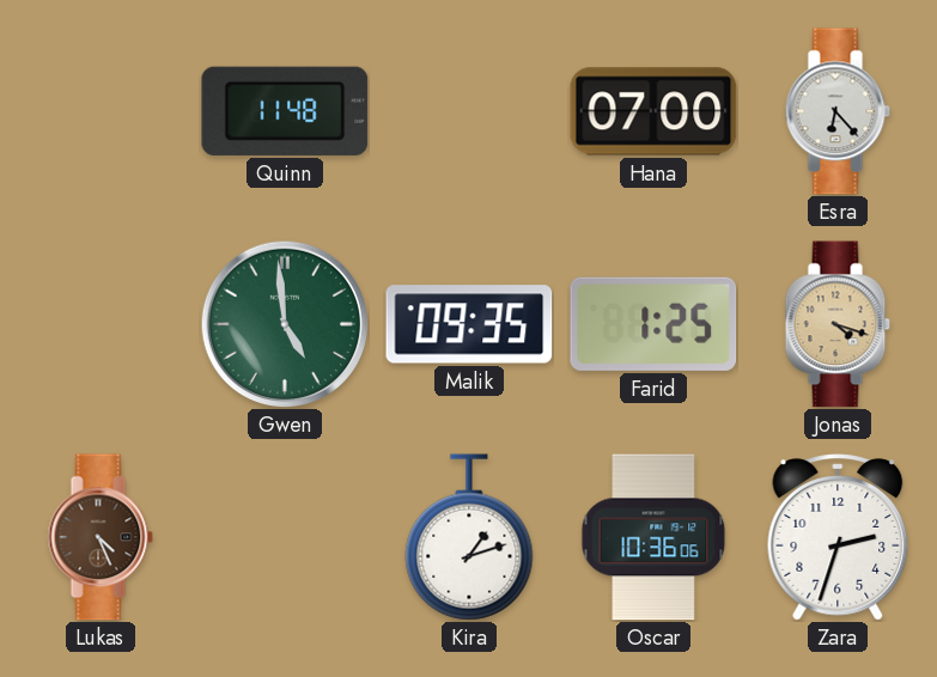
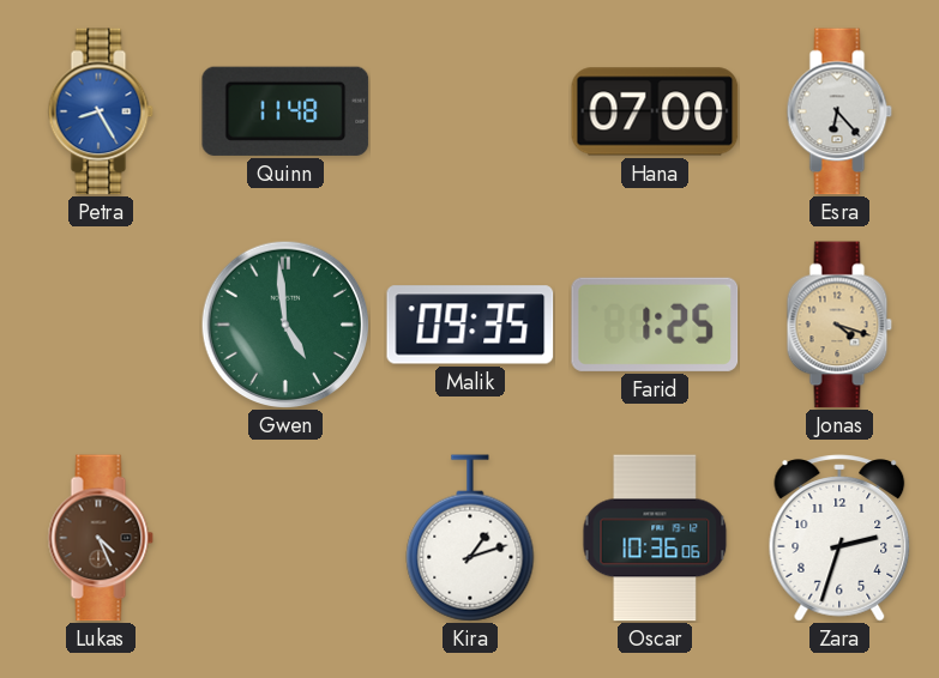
Petra: none -> 8:25 (101, 111)
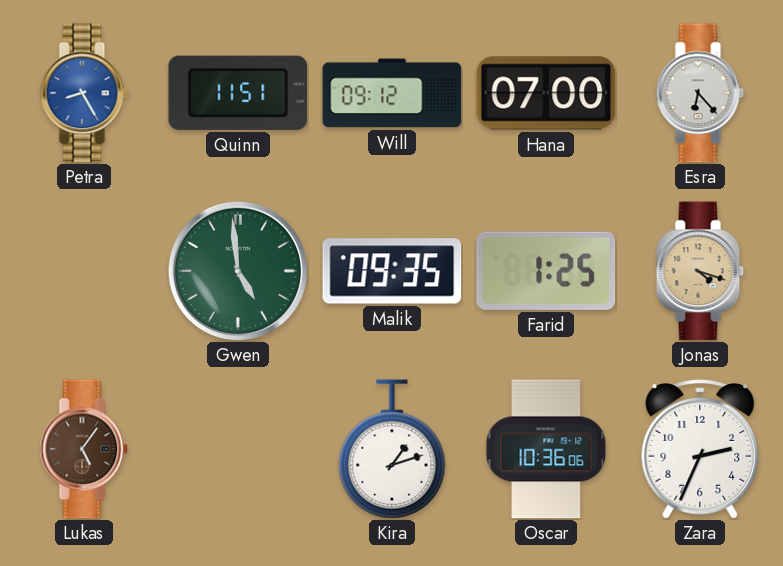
Quinn: 11:48 -> 11:51 (238, 93)
Will: none -> 09:12 (392, 93)
Lukas: 4:26 -> 5:06 (84, 449)
Zara: 2:33 -> 2:34 (700, 449)
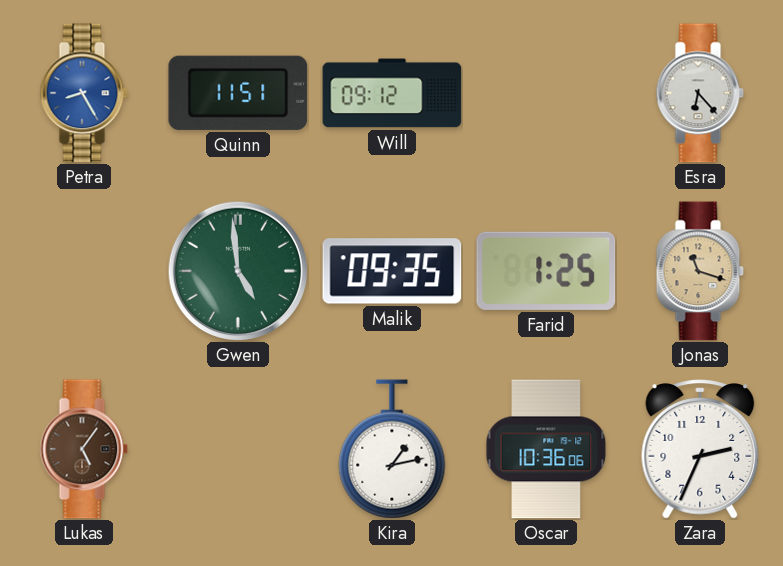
Hana: 07:00 -> none (546, 93)
Jonas: 4:18 -> 11:18 (700, 271)
Kira: 1:12 -> 1:13 (392, 449)
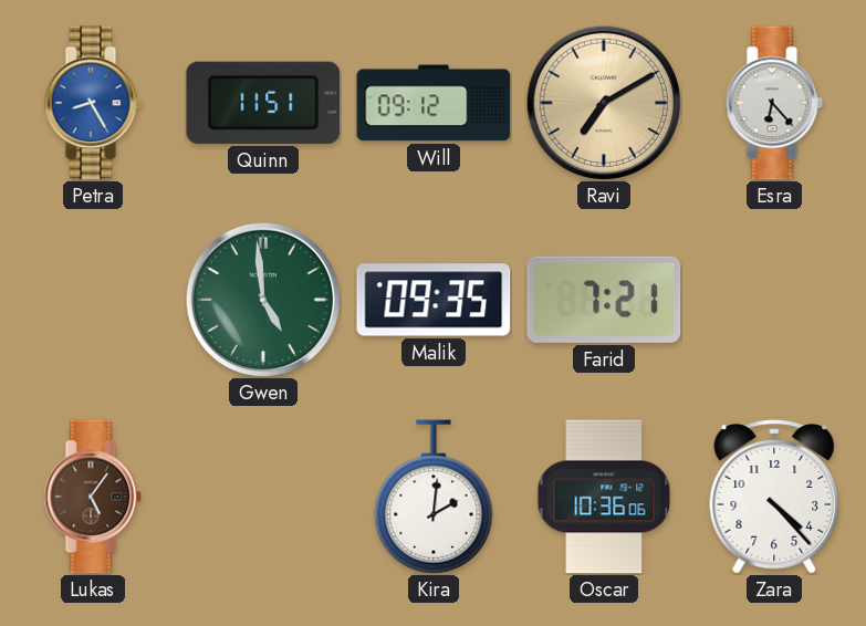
Ravi: none -> 7:10 (603, 102)
Farid: 1:25 -> 7:21 (604, 300)
Jonas: 11:18 -> none (700, 271)
Kira: 1:13 -> 2:01 (434, 497)
Zara: 2:34 -> 4:23 (774, 497)
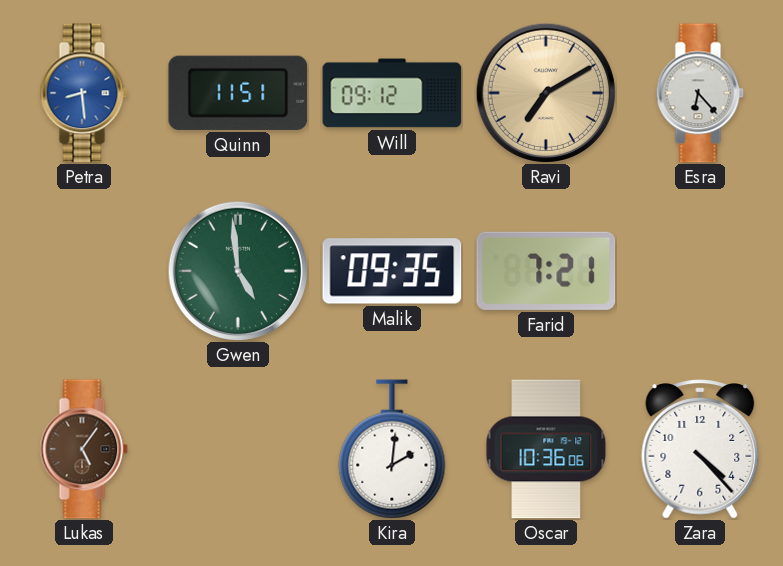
Petra: 8:25 -> 8:29 (84, 93)
